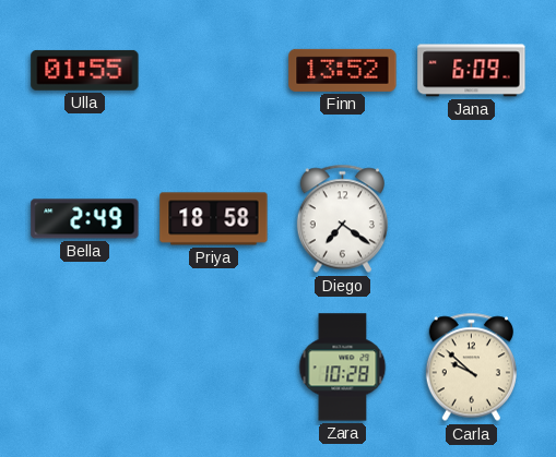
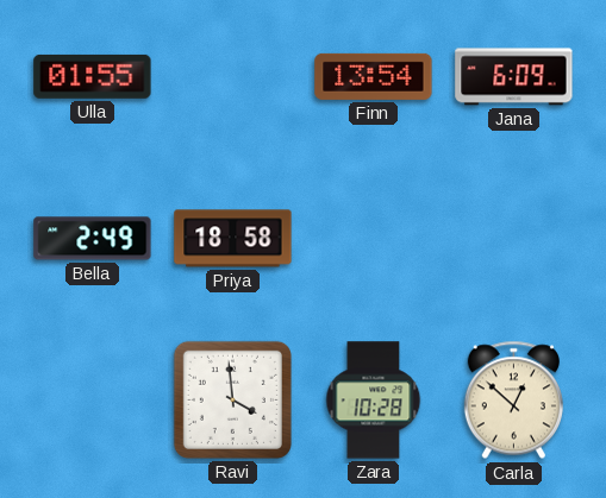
Finn: 13:52 -> 13:54 (374, 76)
Diego: 7:21 -> none (342, 219)
Ravi: none -> 3:59 (232, 399)
Carla: 9:52 -> 12:52 (513, 401)
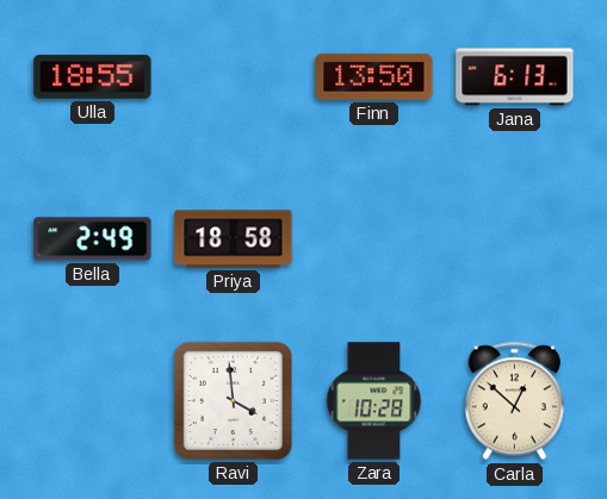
Ulla: 01:55 -> 18:55 (93, 76)
Finn: 13:54 -> 13:50 (374, 76)
Jana: 6:09 -> 6:13 (515, 77)
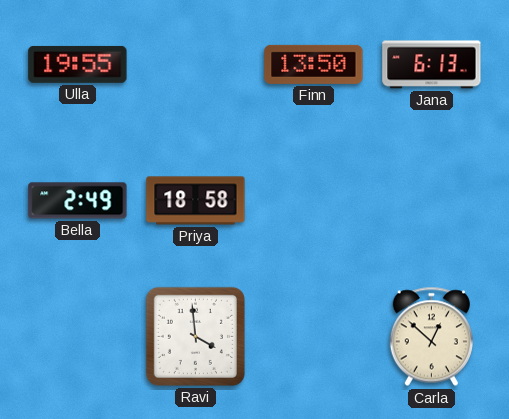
Ulla: 18:55 -> 19:55 (78, 64)
Zara: 10:28 -> none (374, 401)
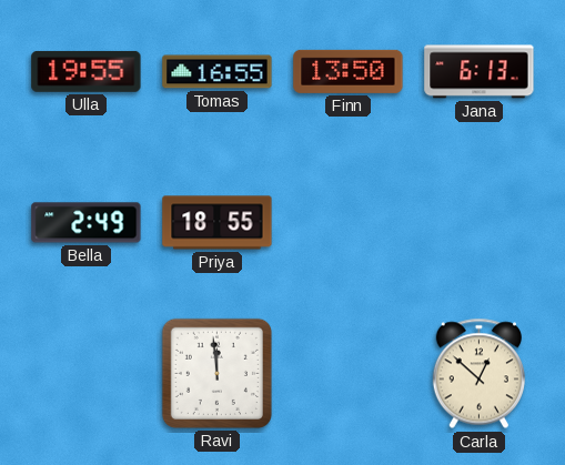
Tomas: none -> 16:55 (218, 72)
Priya: 18:58 -> 18:55 (218, 223)
Ravi: 3:59 -> 11:59 (216, 373)
